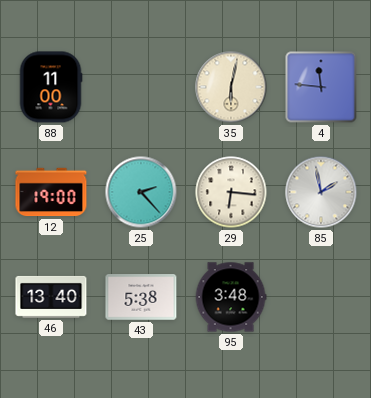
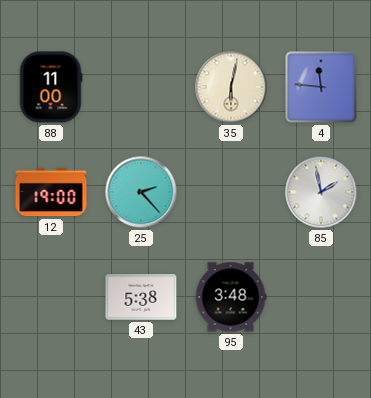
29: 6:16 -> none (231, 192)
46: 13:40 -> none (51, 297)
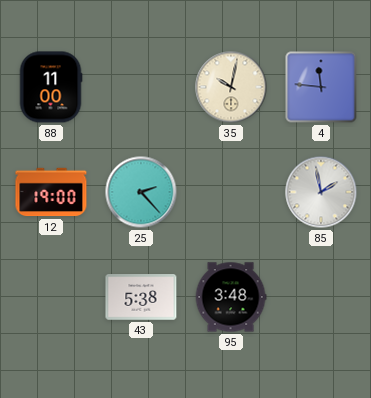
35: 6:02 -> 10:02 (231, 87)
